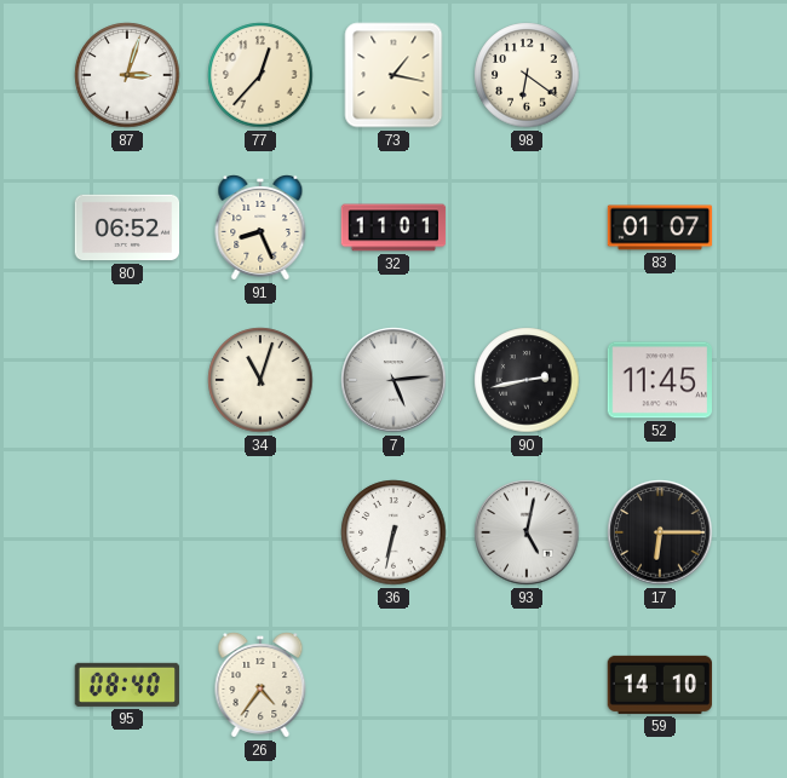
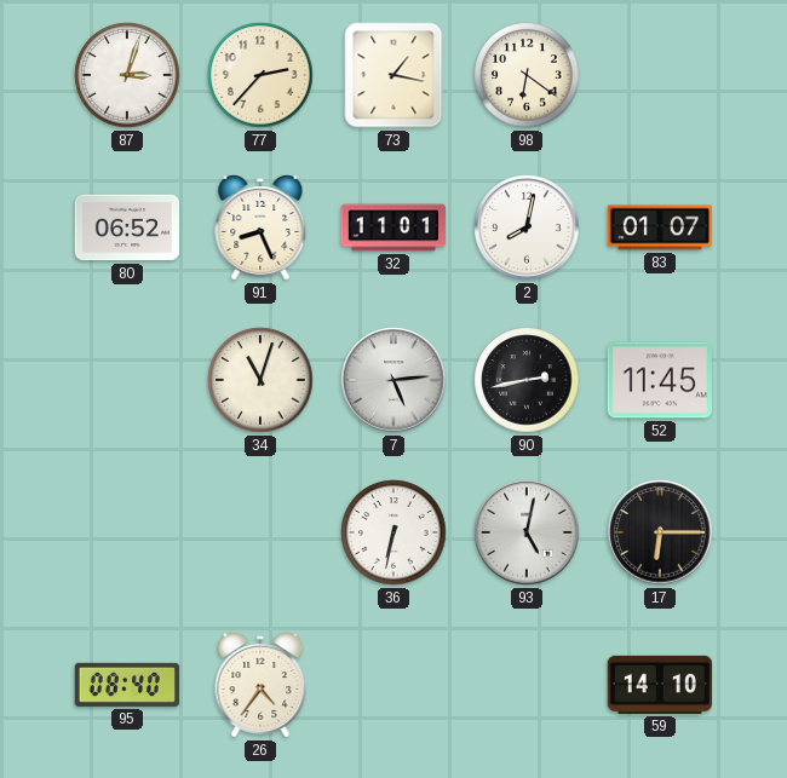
77: 12:37 -> 2:37 (260, 75)
2: none -> 8:02 (527, 227)
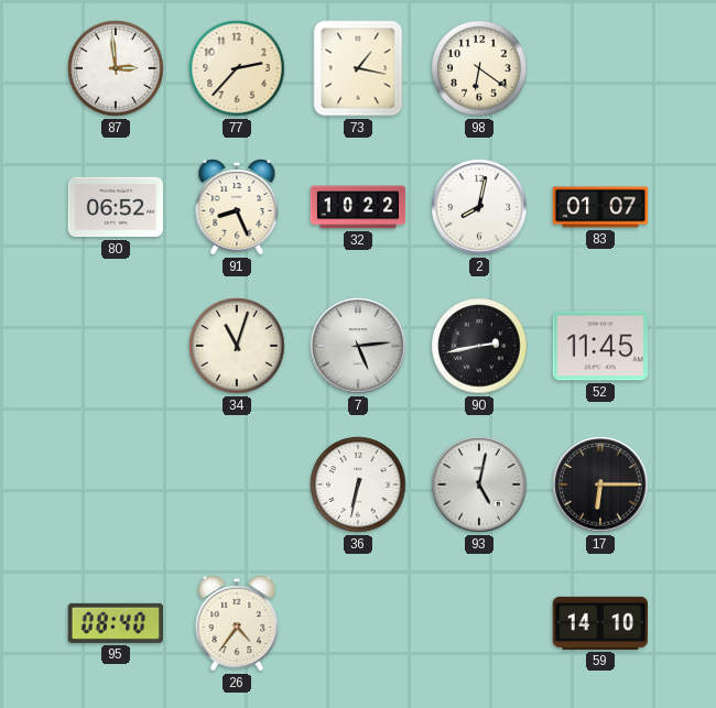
87: 3:03 -> 2:59 (116, 68)
32: 11:01 -> 10:22 (358, 207)
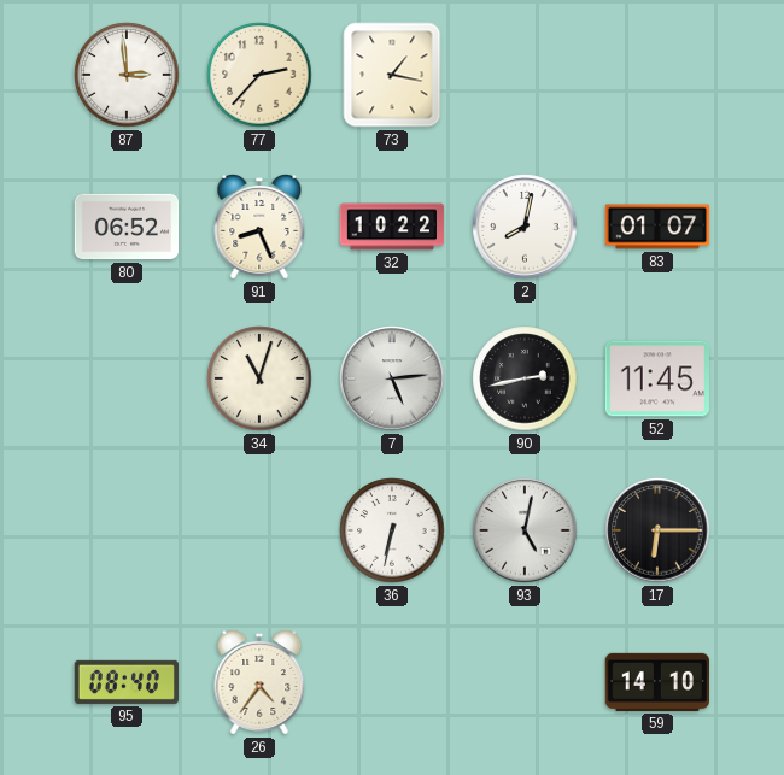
98: 6:21 -> none (479, 68)
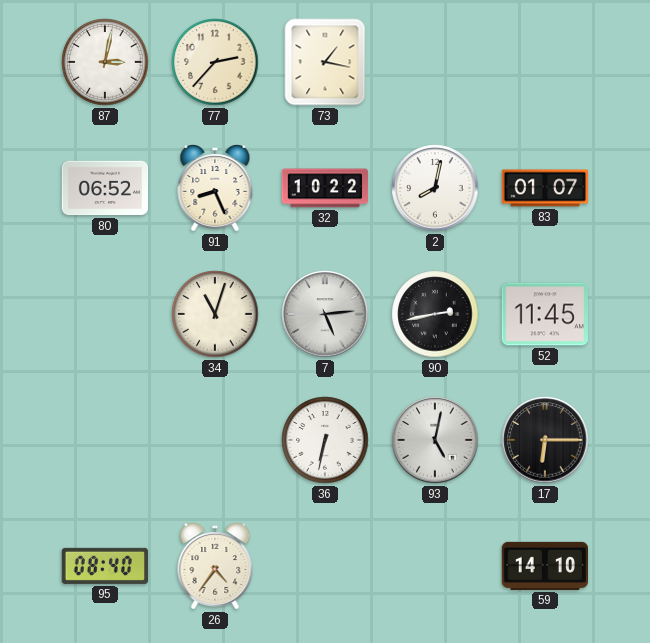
87: 2:59 -> 3:02 (105, 62)
